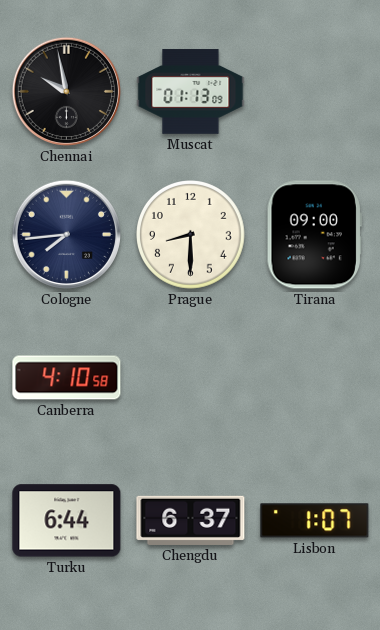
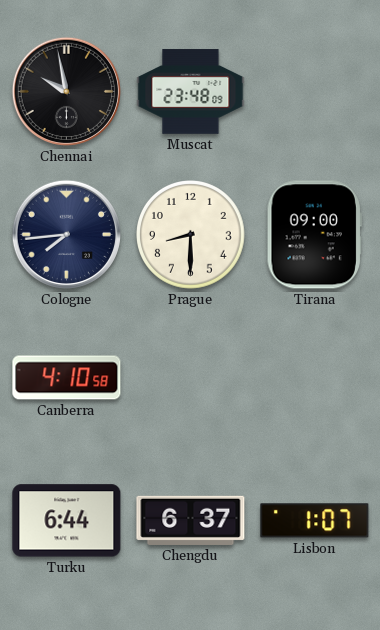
Muscat: 01:13 -> 23:48 (191, 92)
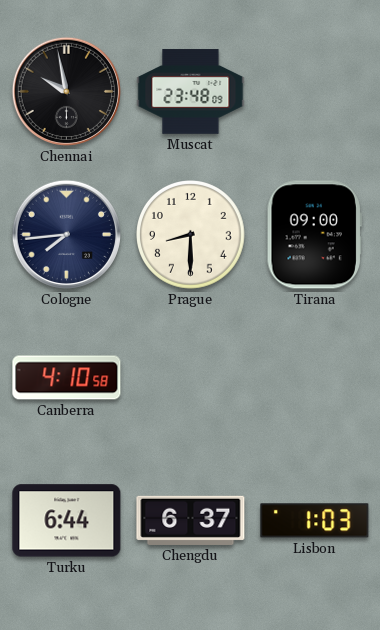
Lisbon: 1:07 -> 1:03 (315, 521)
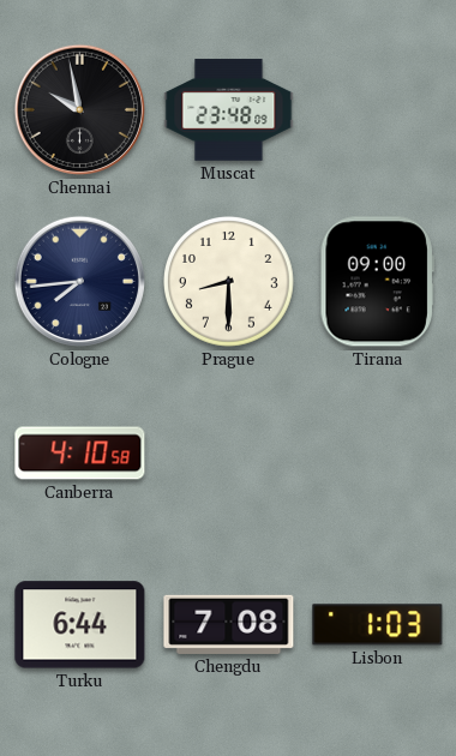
Chengdu: 6:37 -> 7:08 (229, 624)
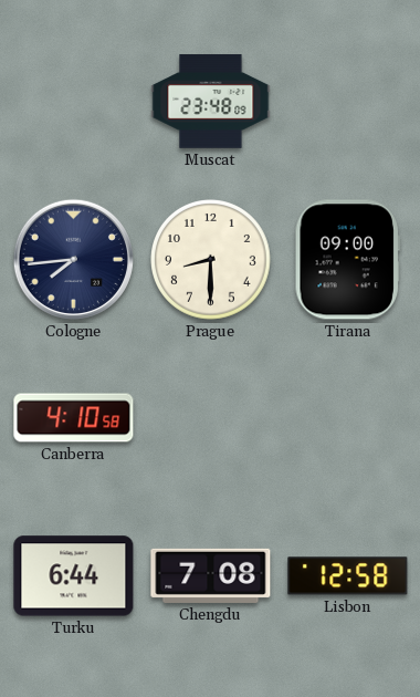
Chennai: 9:58 -> none (79, 109)
Lisbon: 1:03 -> 12:58 (348, 576)
